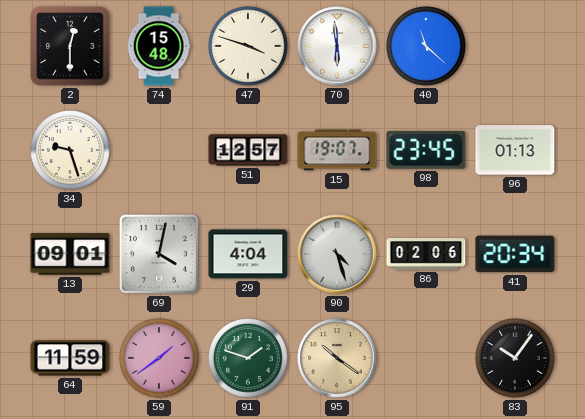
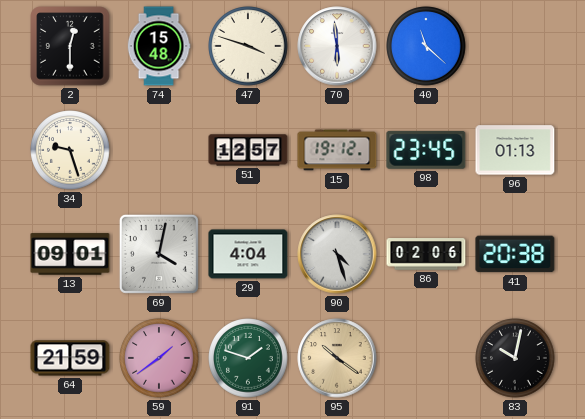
15: 19:07 -> 19:12 (337, 150)
41: 20:34 -> 20:38 (515, 254)
64: 11:59 -> 21:59 (70, 358)
83: 10:06 -> 10:02 (515, 358)
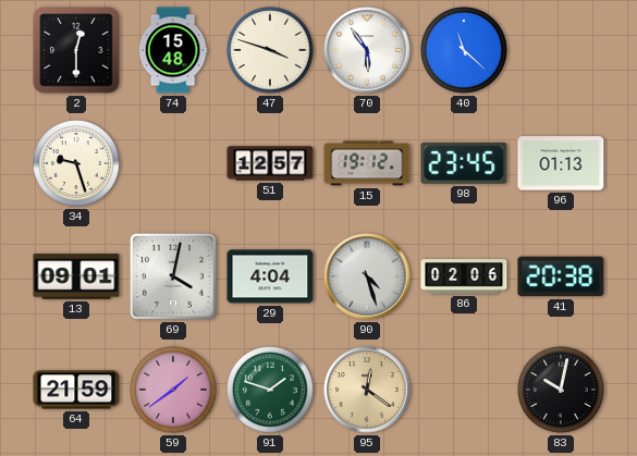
70: 5:59 -> 5:54 (367, 50)
95: 10:21 -> 12:21 (367, 390)
